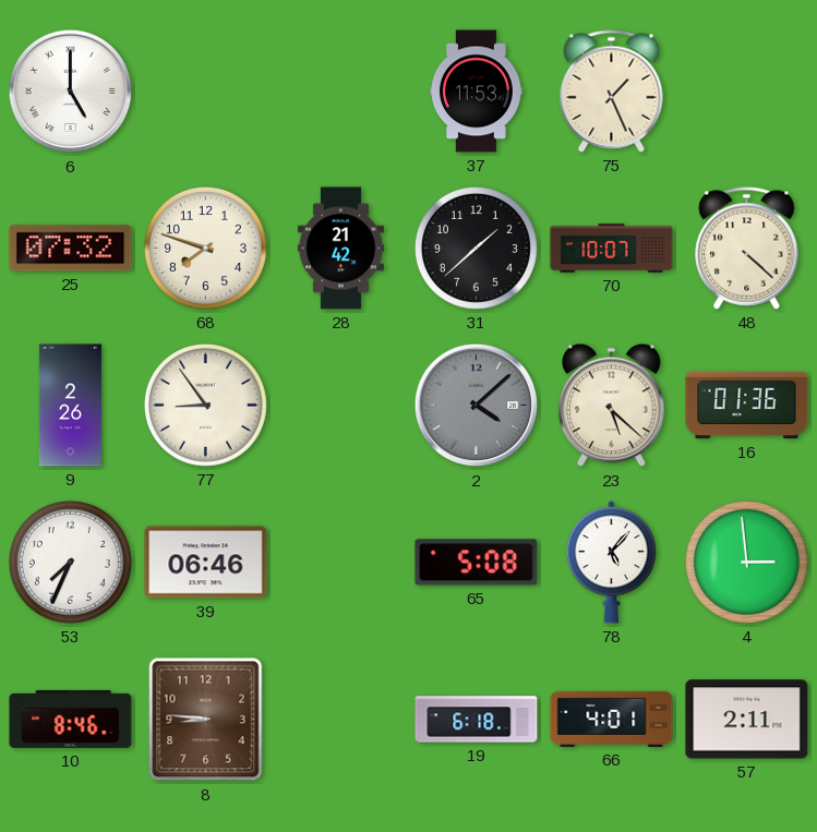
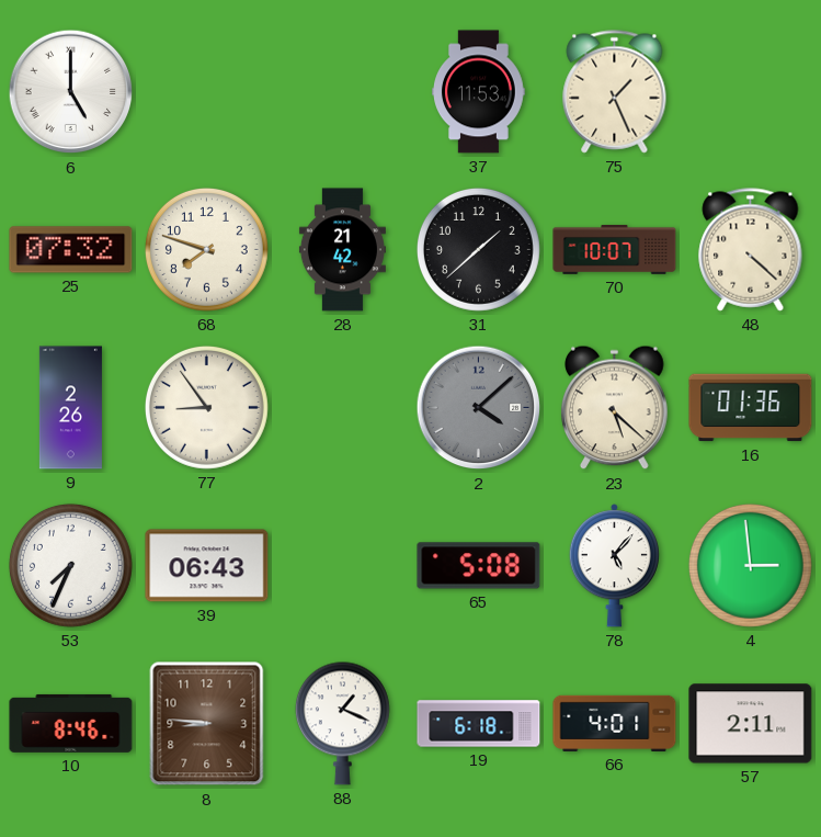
39: 06:46 -> 06:43 (207, 566)
88: none -> 1:19 (342, 723)
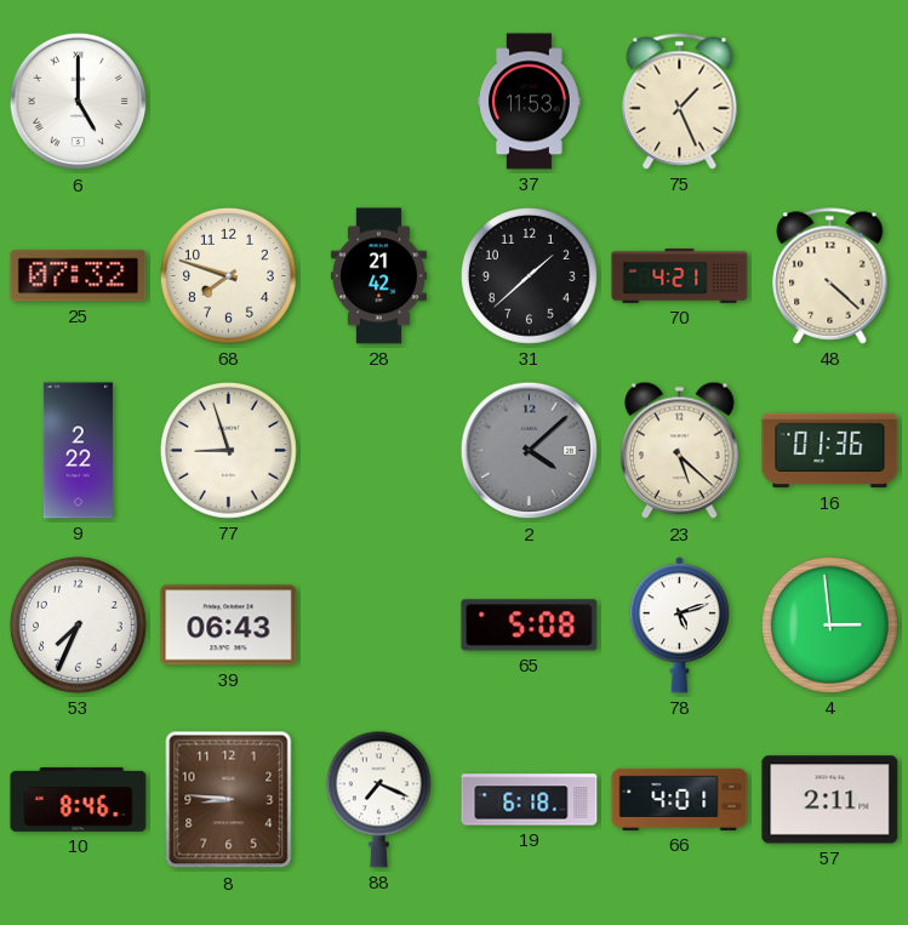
70: 10:07 -> 4:21 (680, 275)
9: 2:26 -> 2:22 (78, 451)
77: 8:54 -> 8:57 (228, 450)
78: 5:07 -> 5:12 (679, 626)
88: 1:19 -> 7:19 (378, 799)
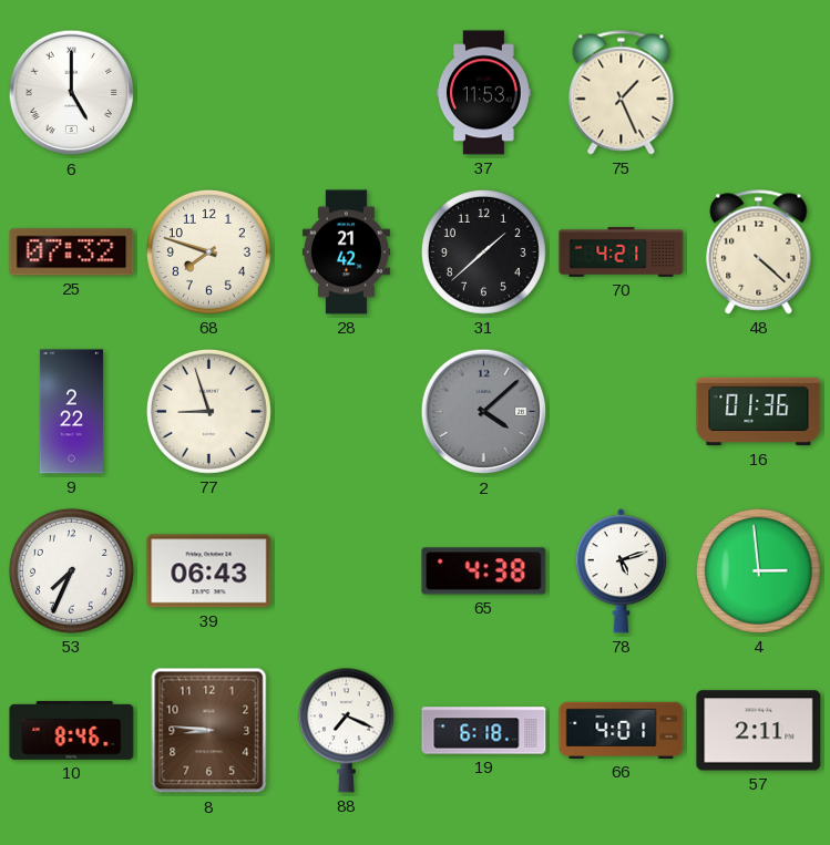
23: 5:22 -> none (680, 451)
65: 5:08 -> 4:38 (484, 571)
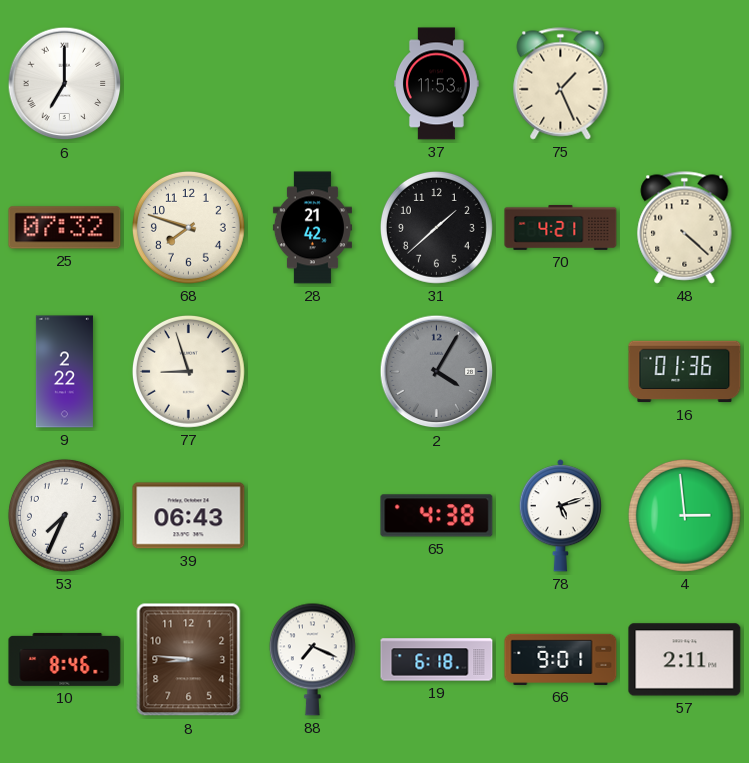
6: 5:00 -> 7:00 (65, 84)
2: 4:08 -> 4:05 (437, 372)
66: 4:01 -> 9:01 (561, 659)
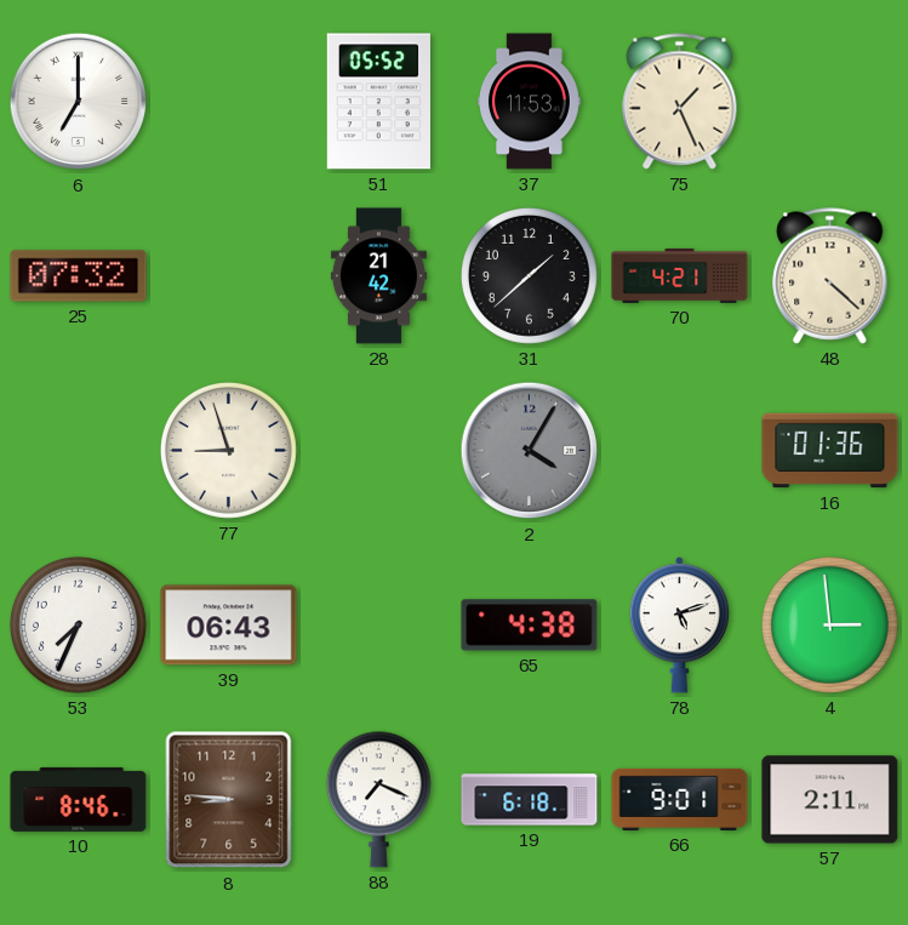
51: none -> 05:52 (378, 102)
68: 7:48 -> none (188, 227)
9: 2:22 -> none (64, 372)
